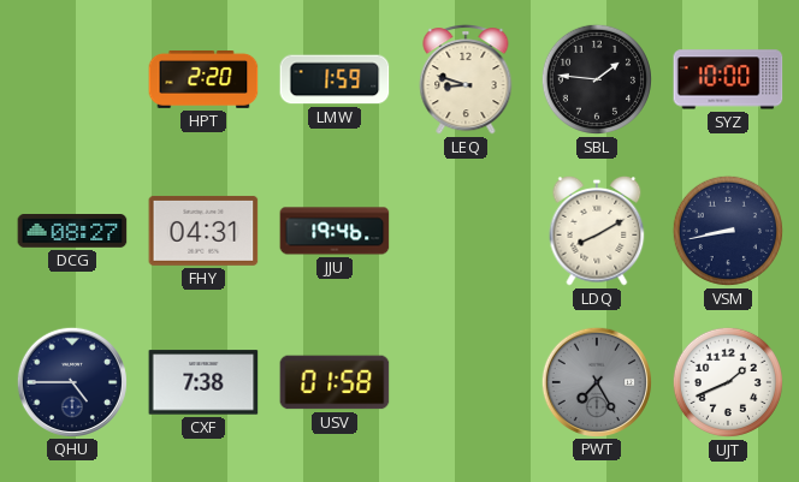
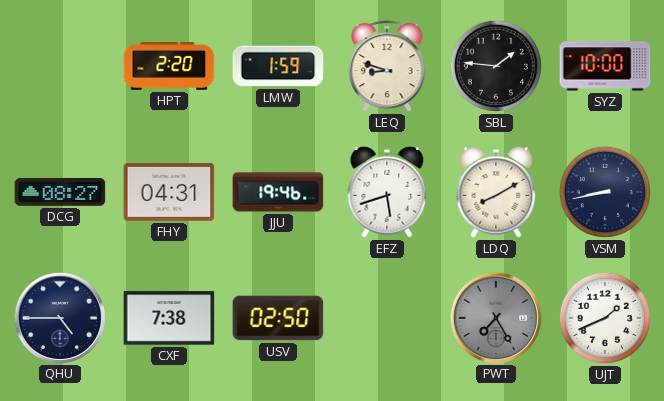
EFZ: none -> 5:42 (387, 192)
USV: 01:58 -> 02:50 (278, 318)
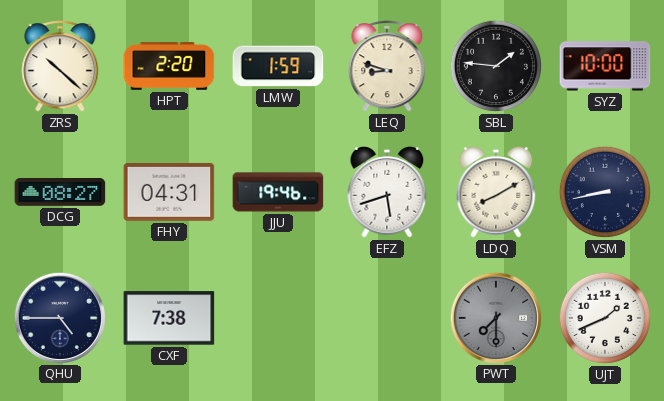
ZRS: none -> 10:22 (60, 66)
USV: 02:50 -> none (278, 318)
PWT: 7:25 -> 7:30 (495, 317)
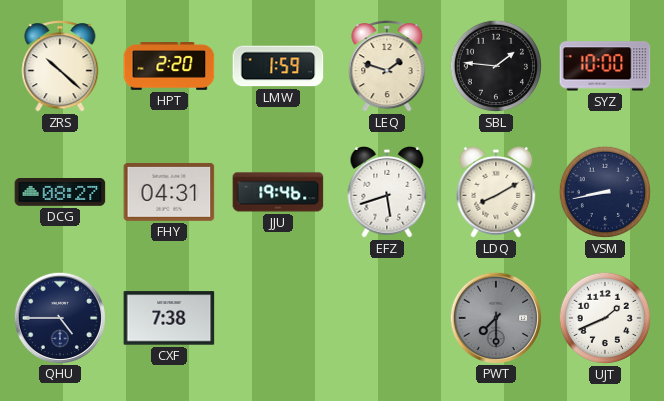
LEQ: 8:48 -> 1:48 (387, 66)
